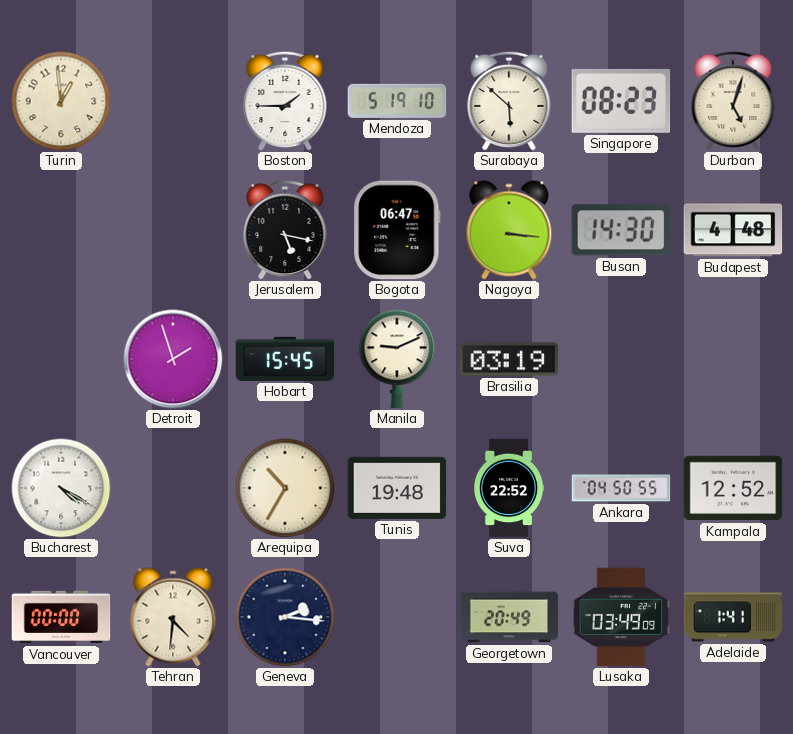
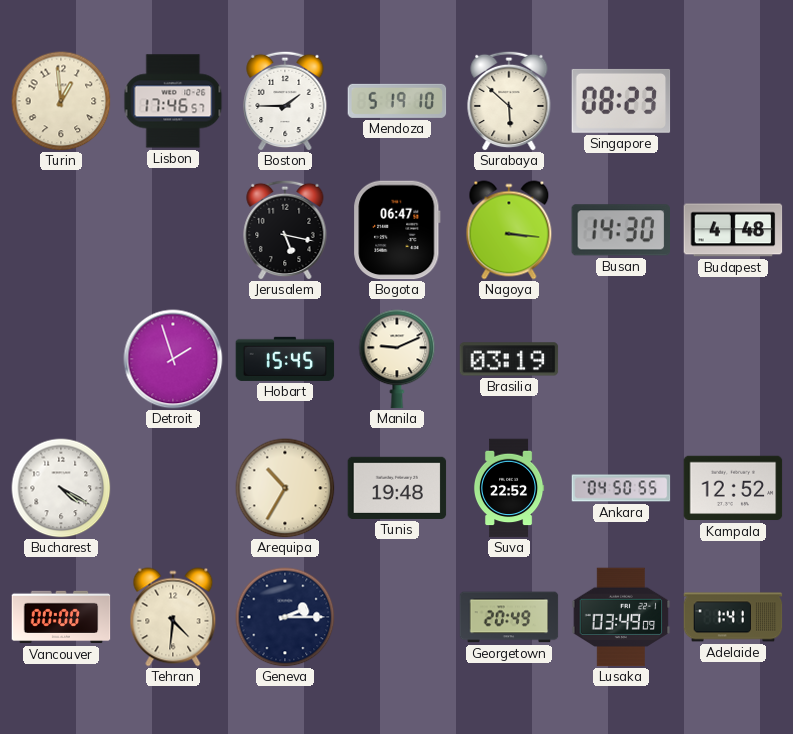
Lisbon: none -> 17:46 (173, 101)
Durban: 5:03 -> none (733, 101)
Geneva: 2:16 -> 2:15 (285, 617)
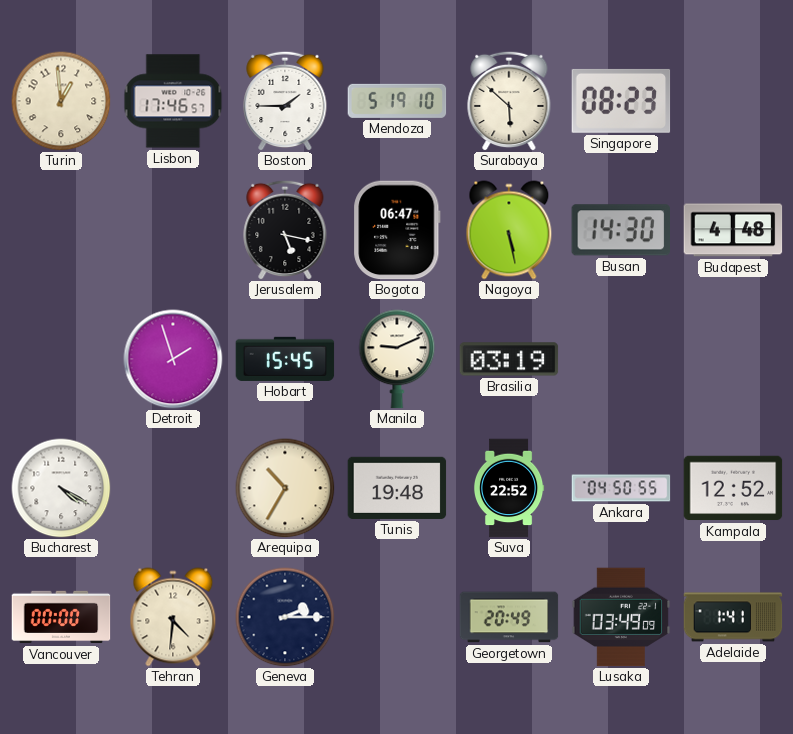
Nagoya: 3:16 -> 5:28 (509, 230)
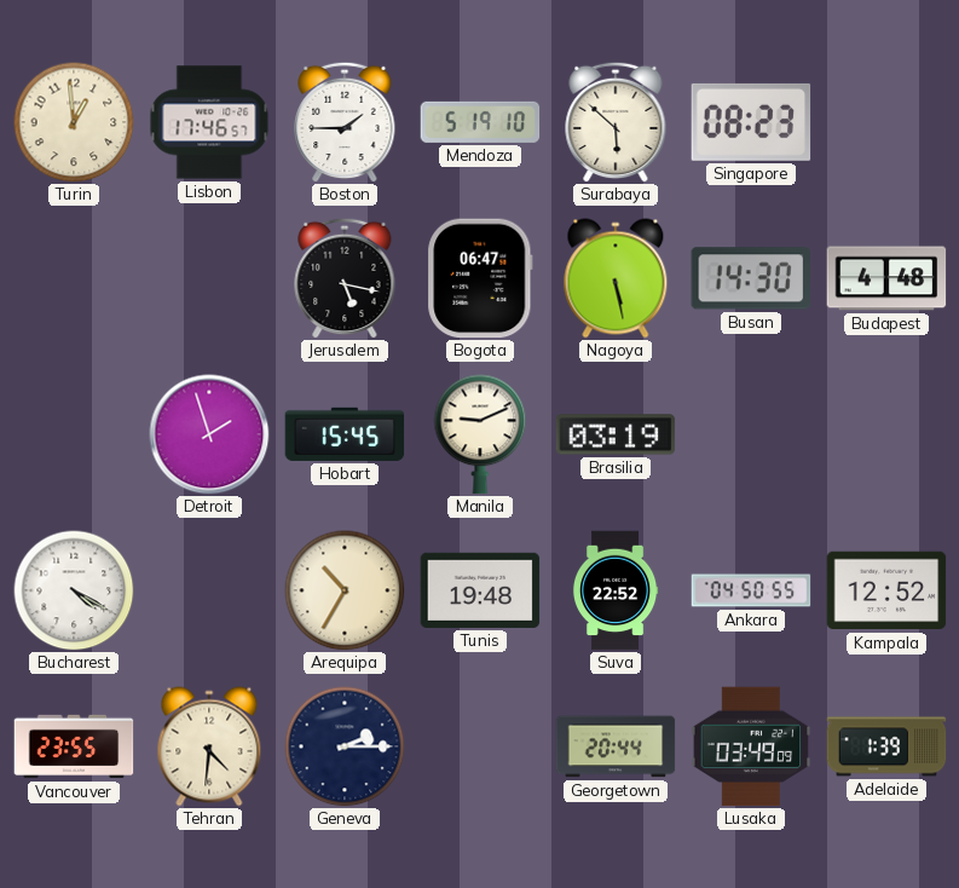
Vancouver: 00:00 -> 23:55 (74, 746)
Georgetown: 20:49 -> 20:44 (616, 746)
Adelaide: 1:41 -> 1:39 (886, 746)
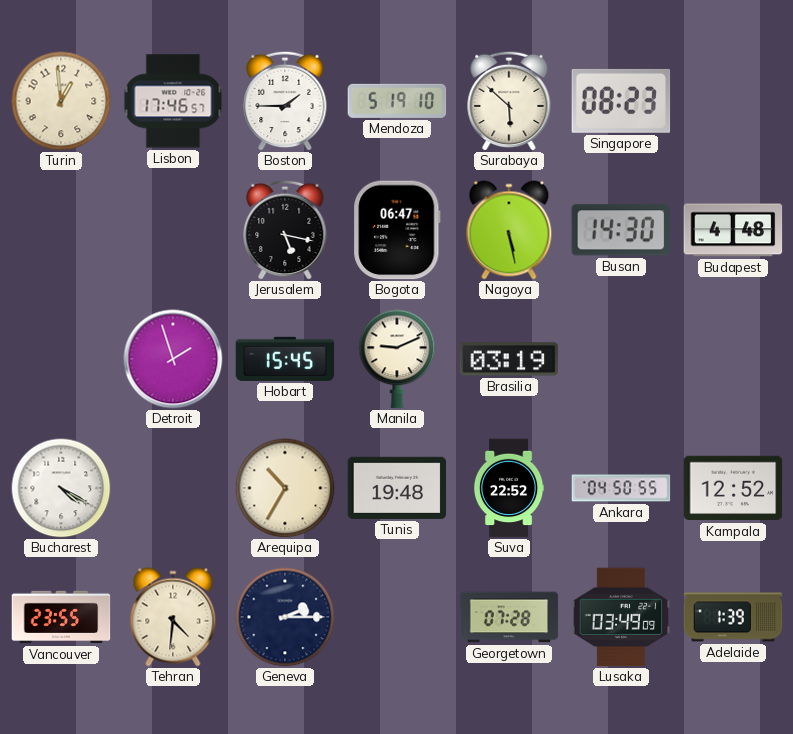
Georgetown: 20:44 -> 07:28 (509, 617)
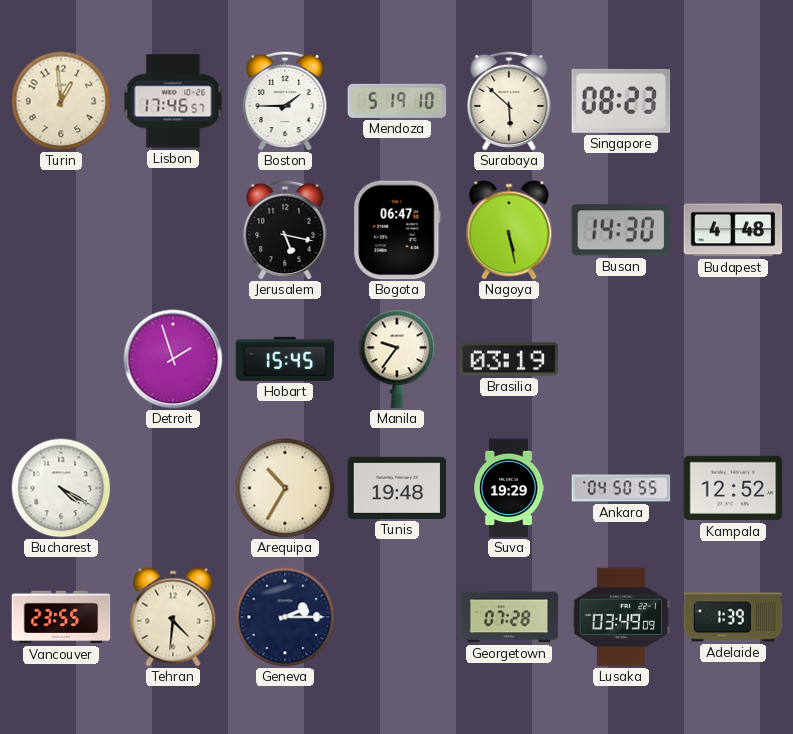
Manila: 9:11 -> 9:36 (397, 359)
Suva: 22:52 -> 19:29 (509, 488)
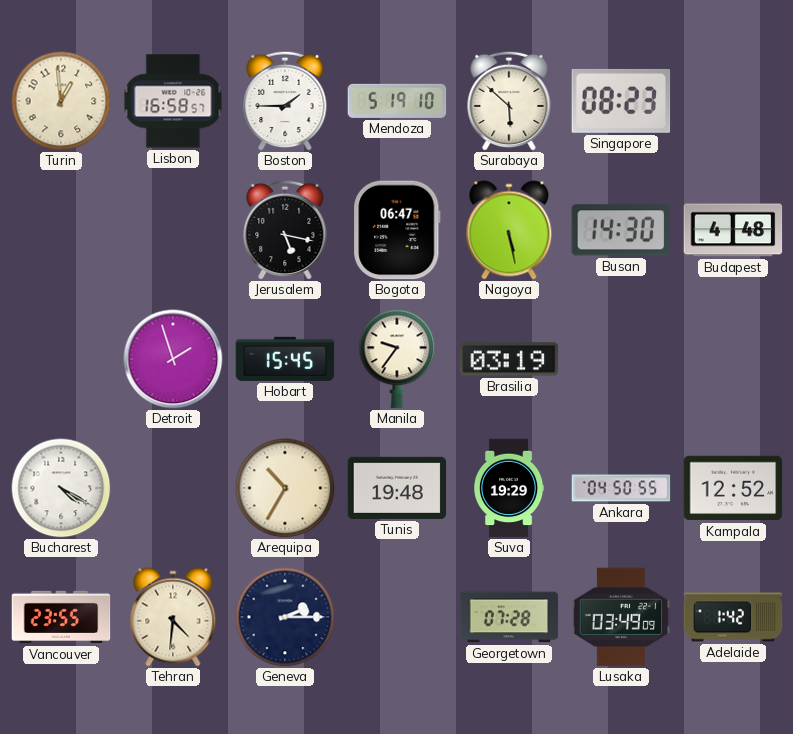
Lisbon: 17:46 -> 16:58 (173, 101)
Adelaide: 1:39 -> 1:42 (733, 617)
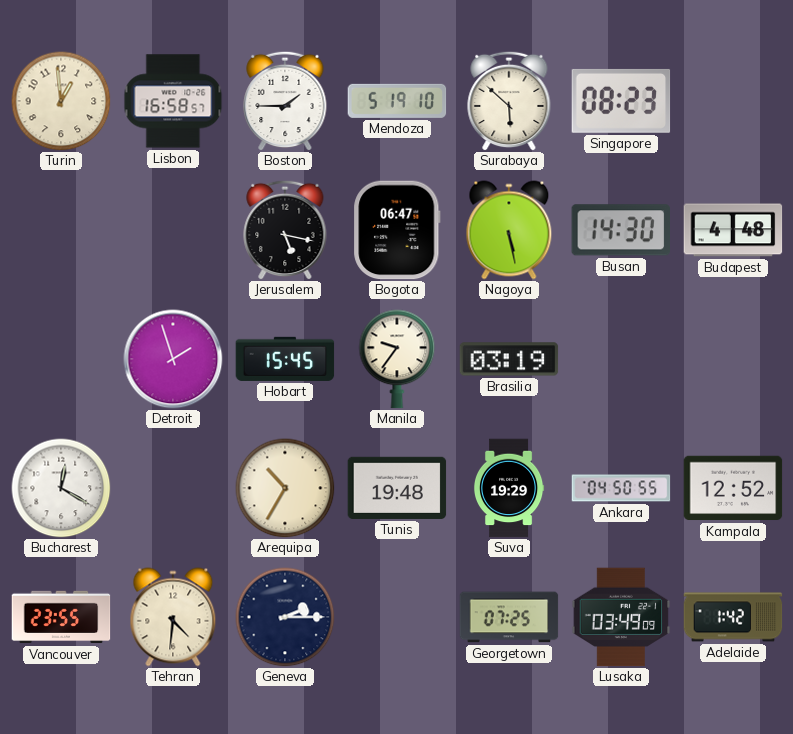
Bucharest: 4:20 -> 12:20 (61, 488)
Georgetown: 07:28 -> 07:25 (509, 617)
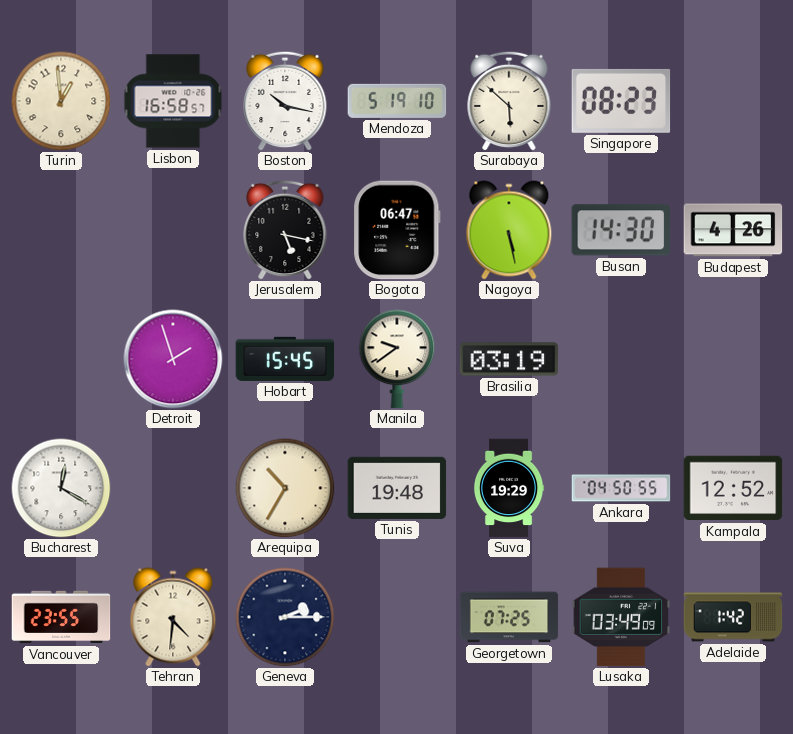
Boston: 1:45 -> 10:17 (285, 101)
Budapest: 4:48 -> 4:26 (733, 230)
Manila: 9:36 -> 9:39 (397, 359)
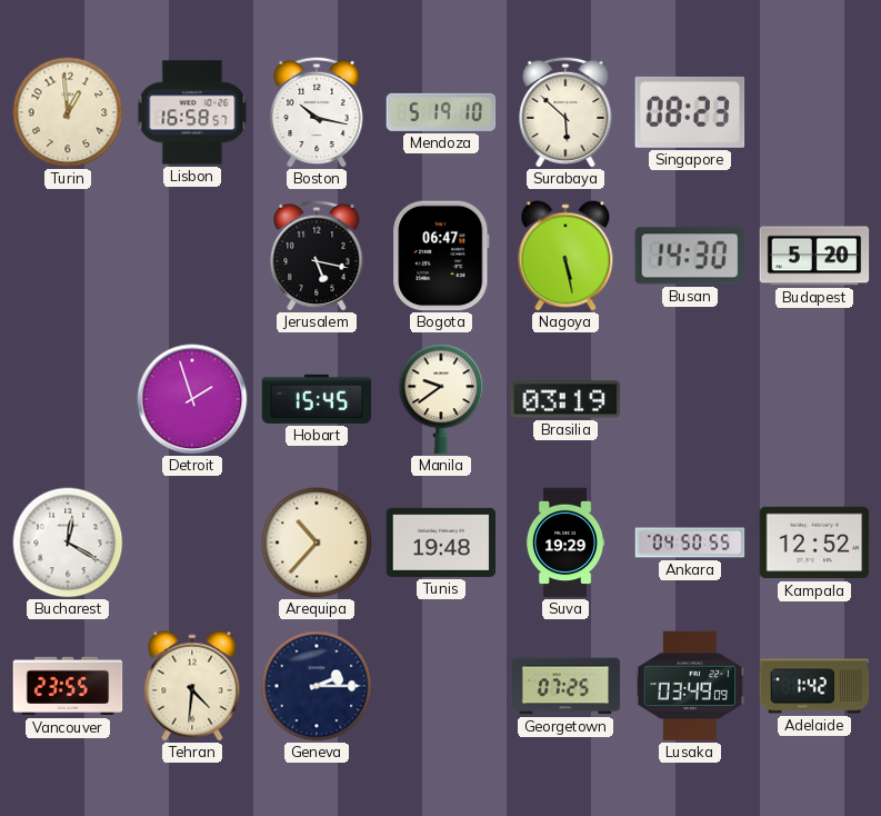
Budapest: 4:26 -> 5:20 (814, 256)
Arequipa: 10:35 -> 10:37 (317, 543)
